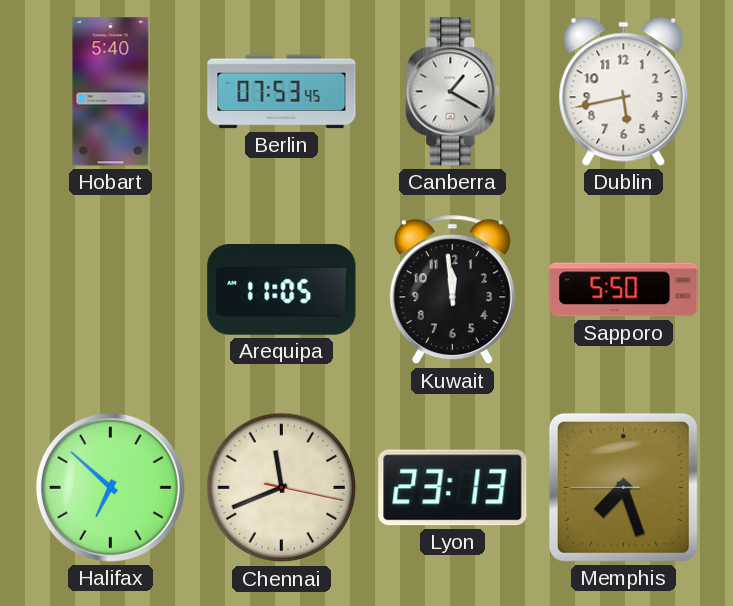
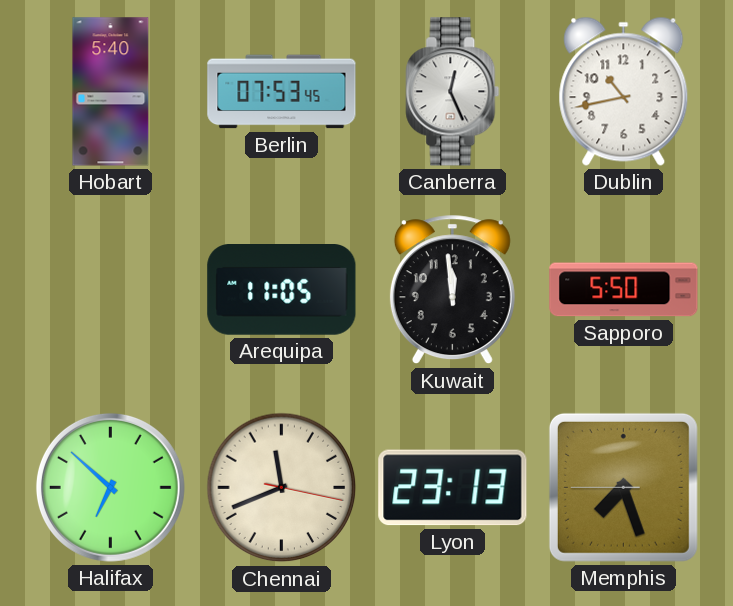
Canberra: 1:20 -> 12:26 (453, 92)
Dublin: 5:43 -> 10:43 (624, 91)
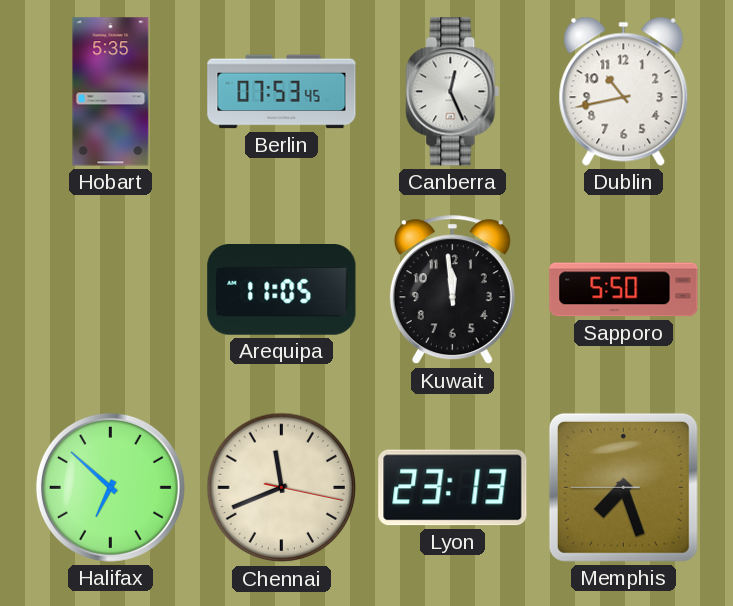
Hobart: 5:40 -> 5:35 (111, 92)
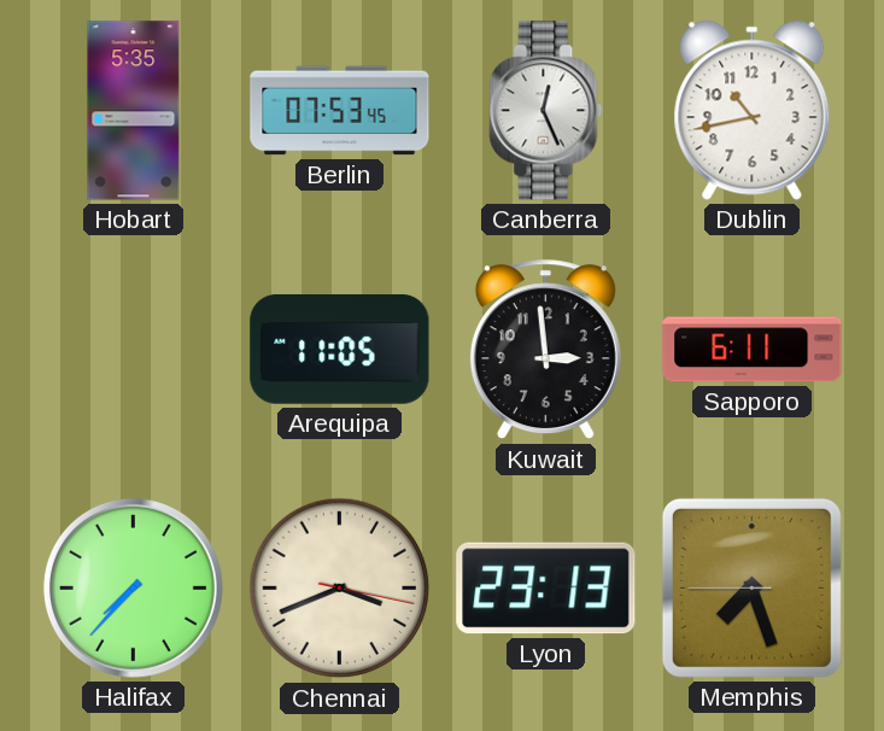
Kuwait: 11:59 -> 2:59 (545, 350)
Sapporo: 5:50 -> 6:11 (753, 350)
Halifax: 6:52 -> 7:37 (133, 587)
Chennai: 11:41 -> 3:41 (340, 589)
